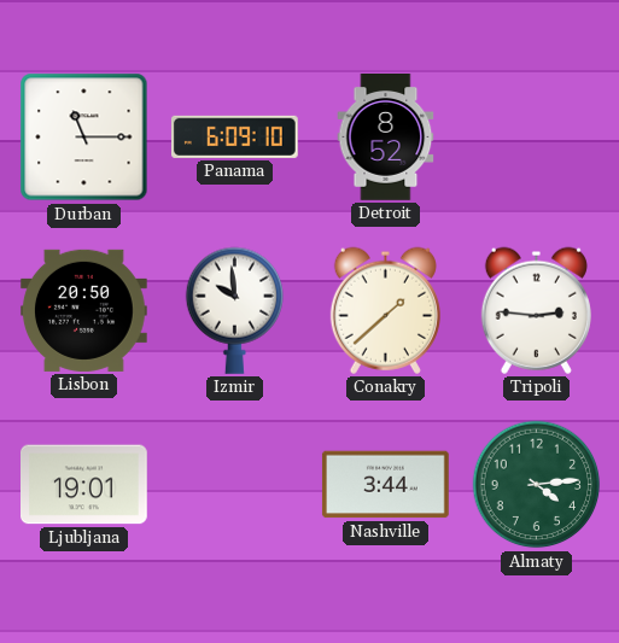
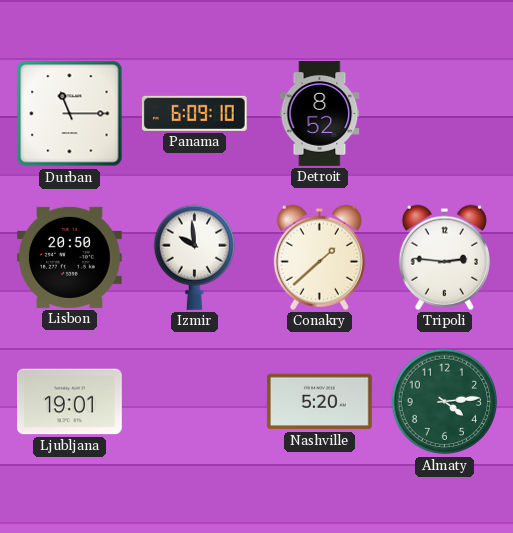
Nashville: 3:44 -> 5:20 (319, 402)
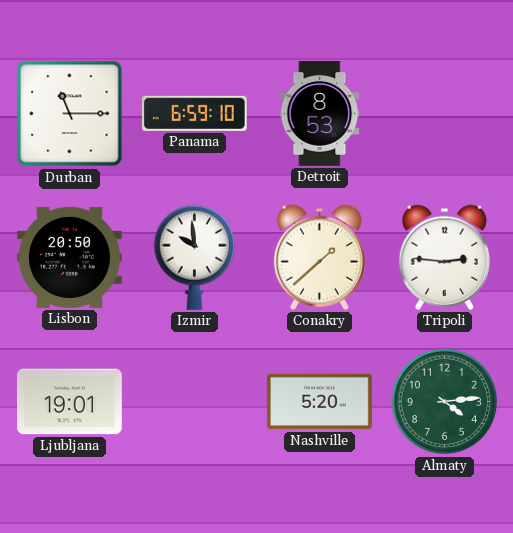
Panama: 6:09 -> 6:59 (194, 113)
Detroit: 8:52 -> 8:53 (320, 114)
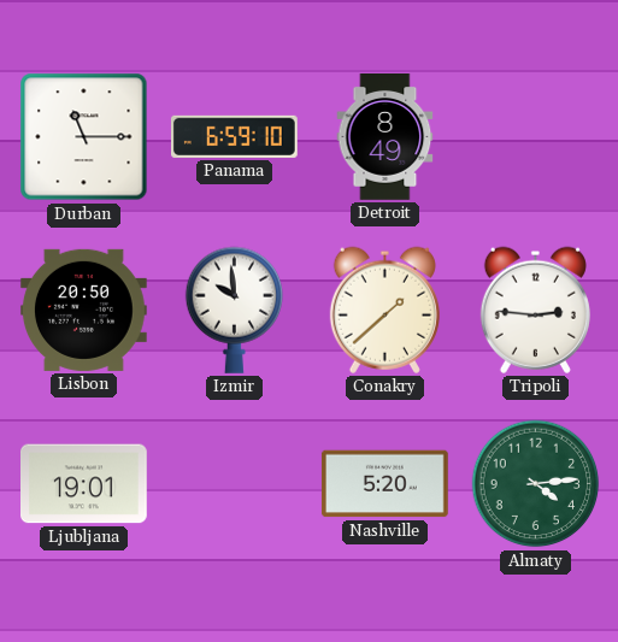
Detroit: 8:53 -> 8:49 (385, 137)
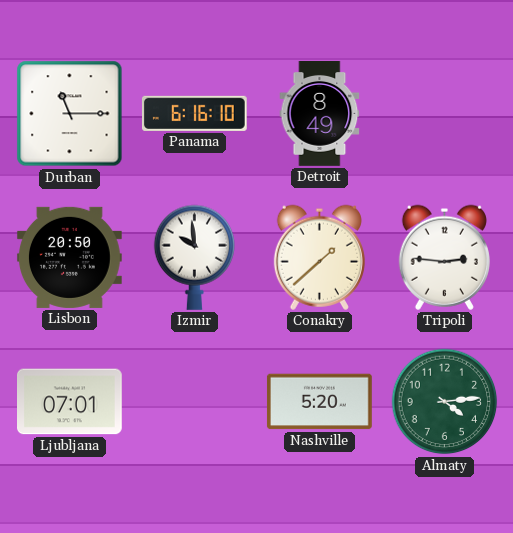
Panama: 6:59 -> 6:16 (194, 113)
Ljubljana: 19:01 -> 07:01 (70, 402)
